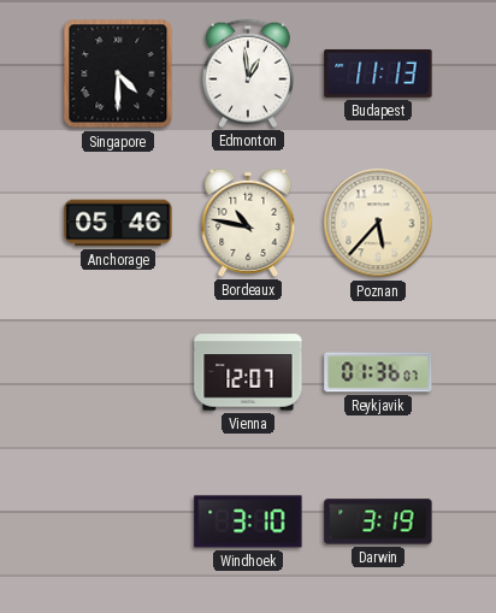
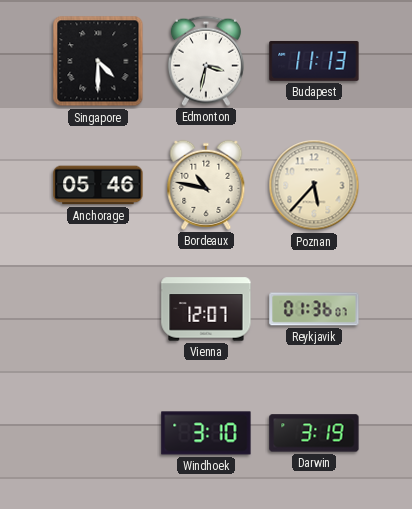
Edmonton: 12:59 -> 3:32 (206, 61)
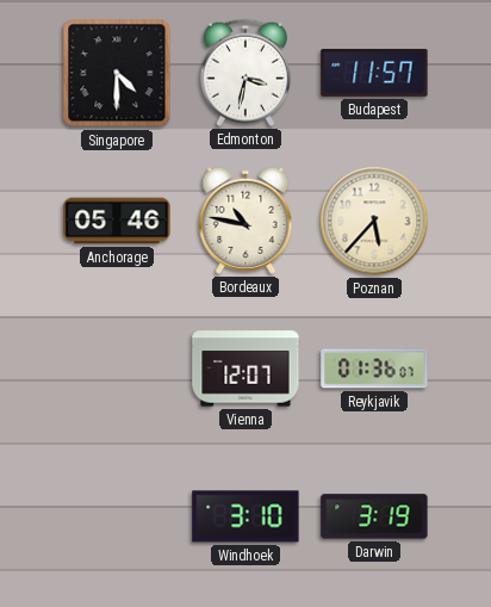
Budapest: 11:13 -> 11:57 (374, 73)
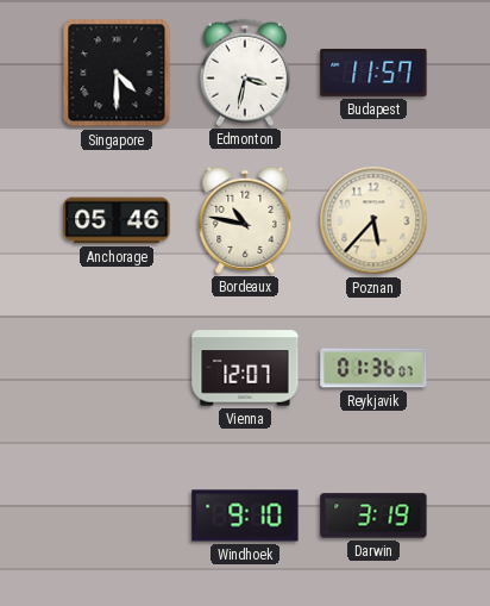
Windhoek: 3:10 -> 9:10 (245, 516)
